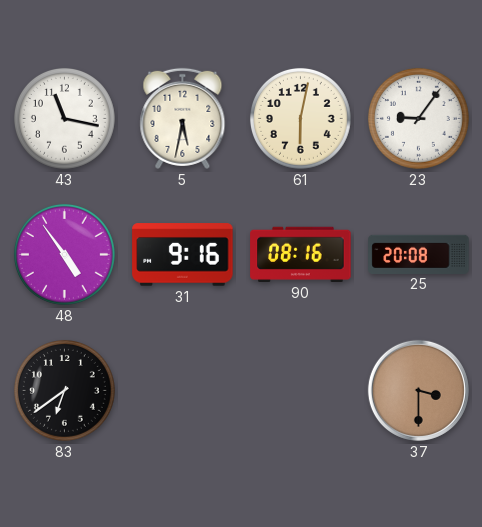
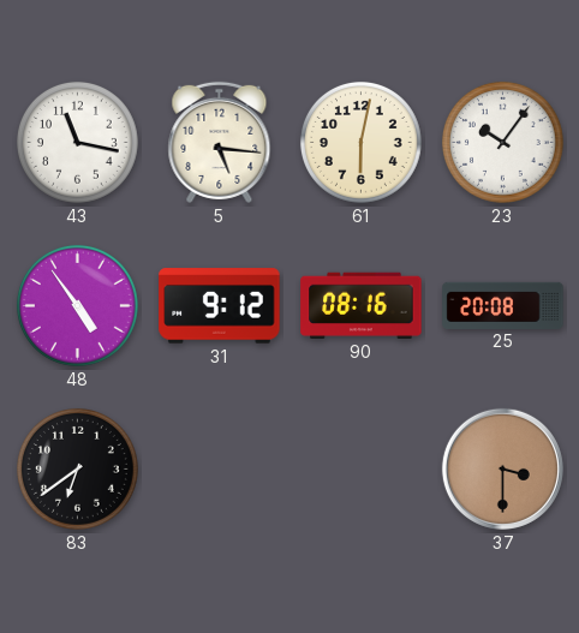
5: 5:32 -> 5:16 (220, 142)
23: 9:06 -> 10:06 (502, 142)
31: 9:16 -> 9:12 (220, 306)
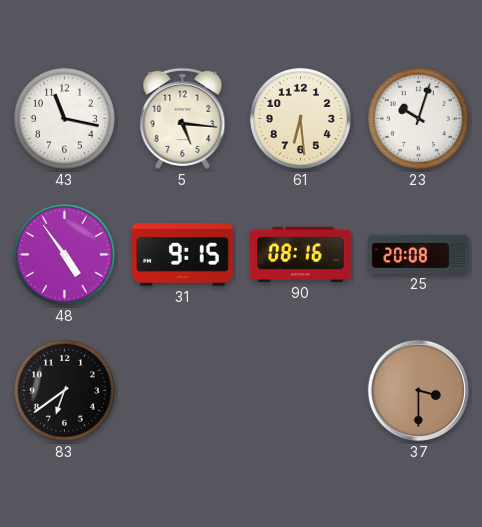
61: 6:02 -> 6:29 (300, 118)
23: 10:06 -> 10:03 (418, 118)
31: 9:12 -> 9:15 (183, 255)
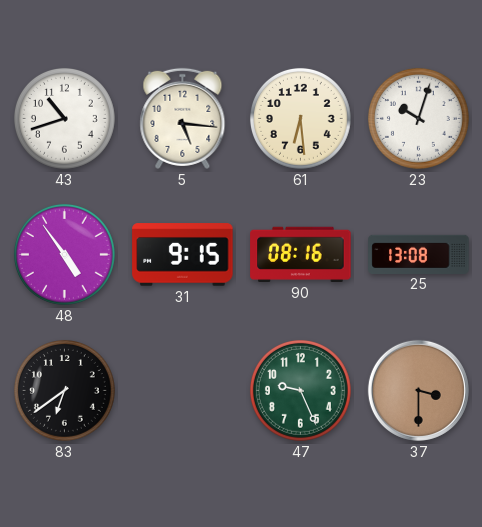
43: 11:17 -> 10:42 (64, 118)
25: 20:08 -> 13:08 (419, 254)
47: none -> 9:26 (300, 390)
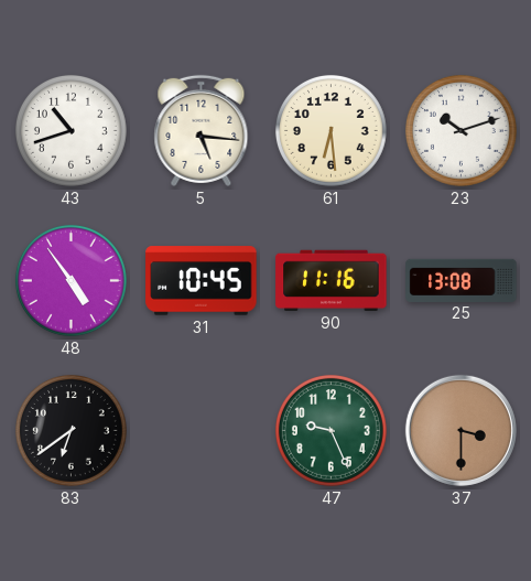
23: 10:03 -> 10:12 (460, 130)
31: 9:15 -> 10:45 (202, 281)
90: 08:16 -> 11:16 (332, 280)
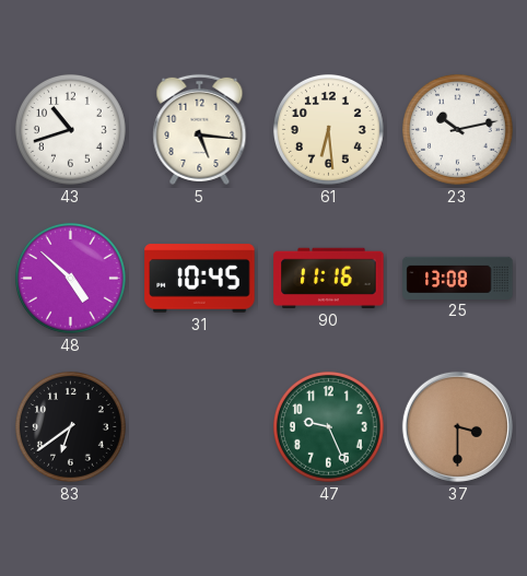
23: 10:12 -> 10:13 (457, 129)
48: 4:54 -> 4:52 (70, 278)
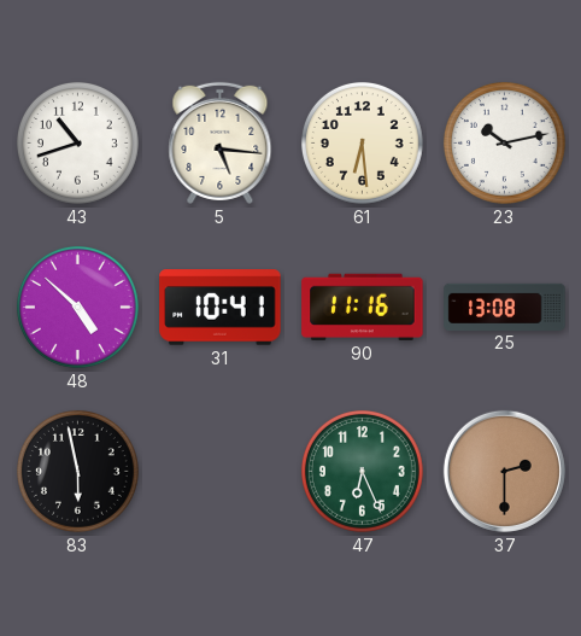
31: 10:45 -> 10:41 (221, 308)
83: 6:39 -> 5:58 (77, 471)
47: 9:26 -> 6:26 (362, 471)
37: 3:30 -> 2:30 (504, 471)
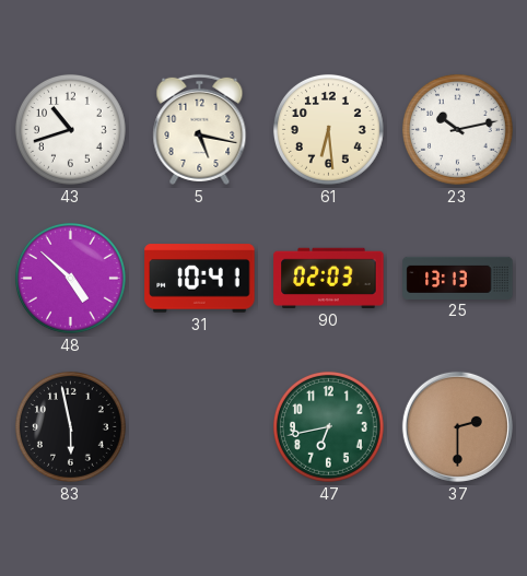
5: 5:16 -> 5:17 (200, 129)
90: 11:16 -> 02:03 (329, 278)
25: 13:08 -> 13:13 (458, 278)
47: 6:26 -> 6:43 (328, 426)
